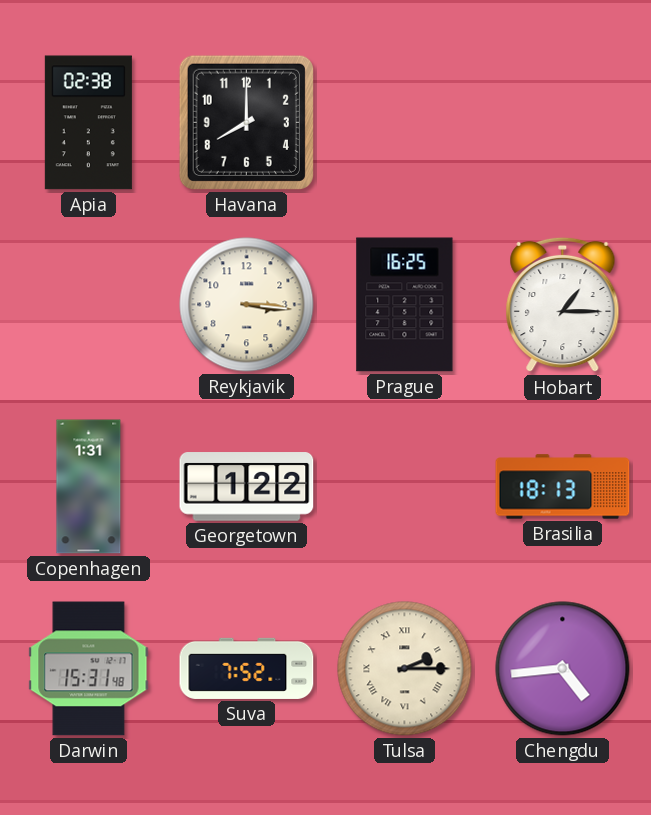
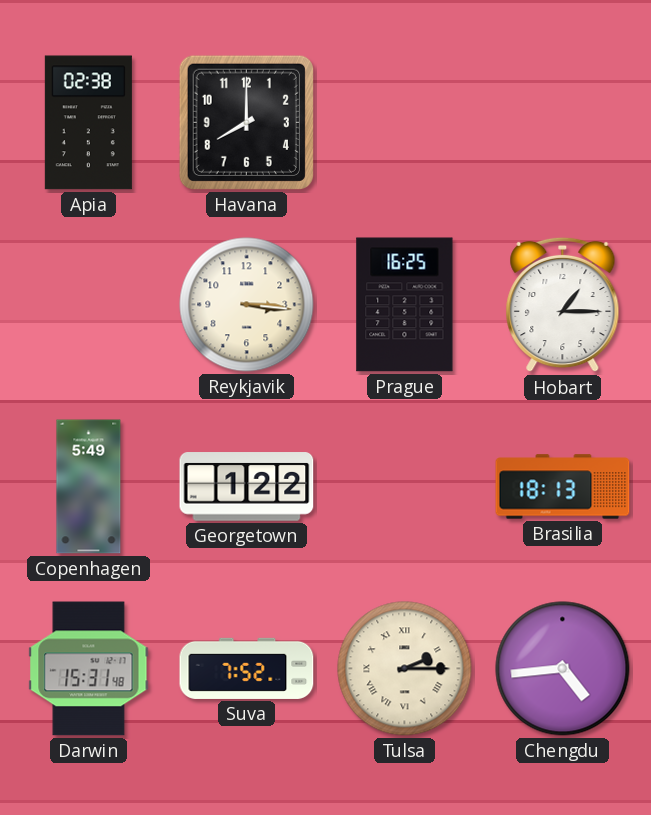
Copenhagen: 1:31 -> 5:49 (89, 487)
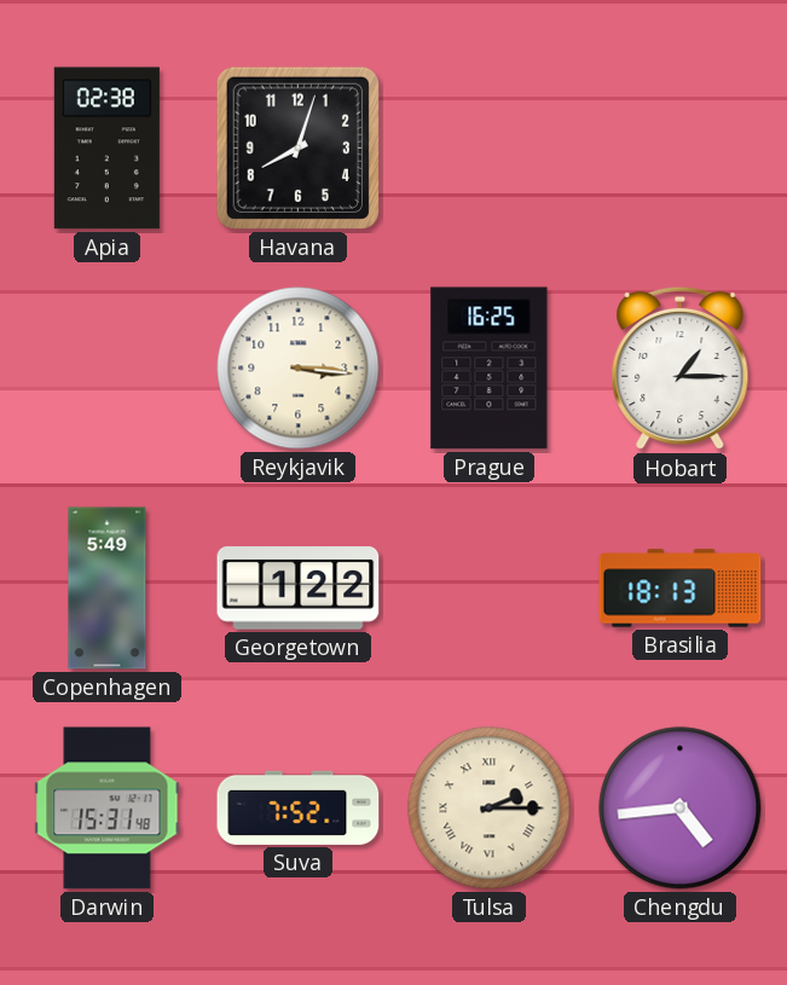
Havana: 8:00 -> 8:03 (297, 147)
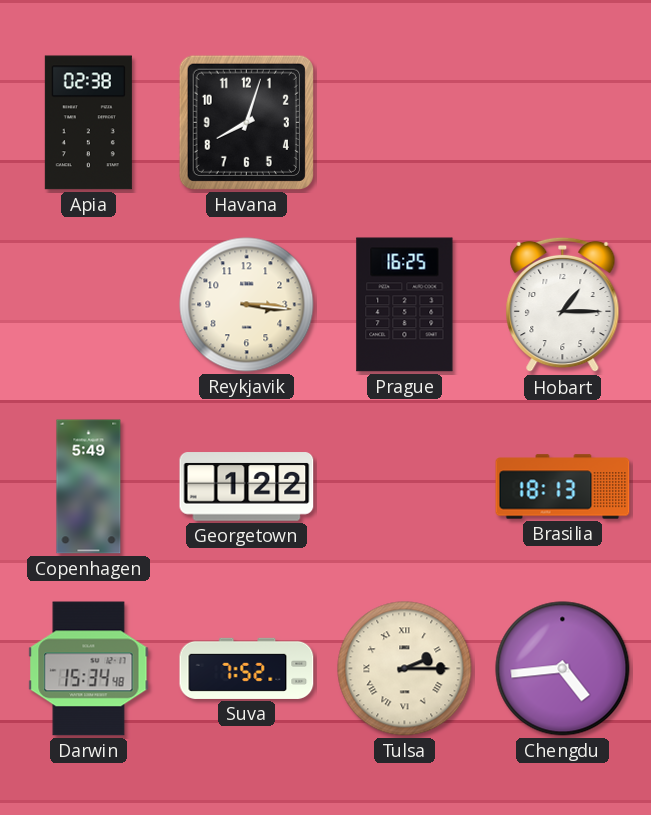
Darwin: 15:31 -> 15:34 (89, 669)
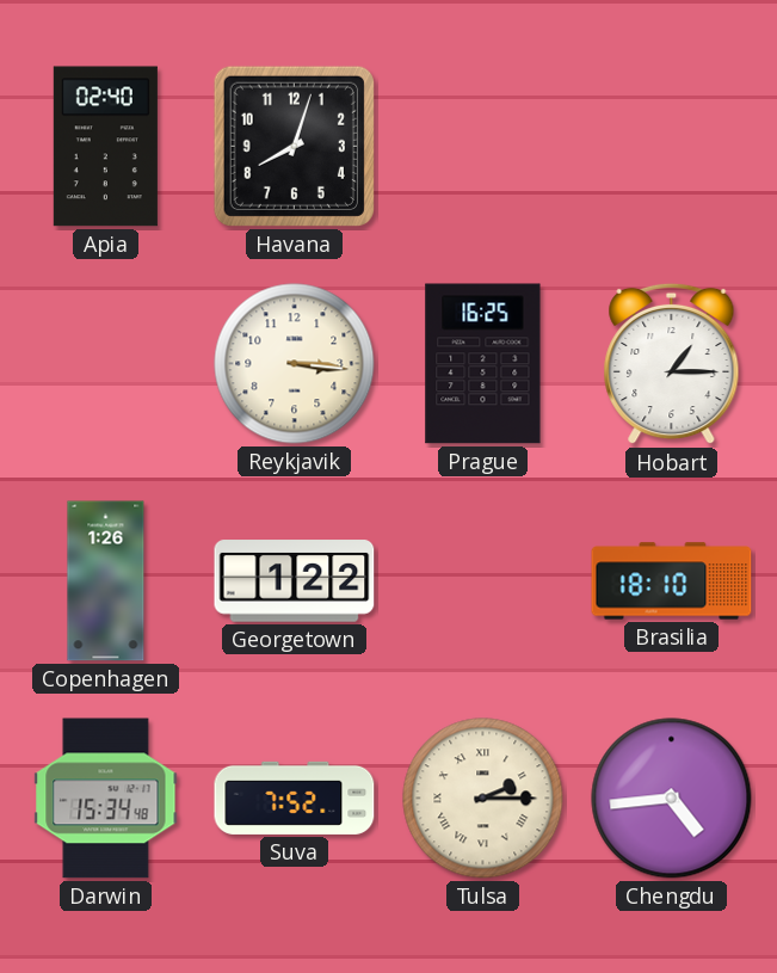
Apia: 02:38 -> 02:40 (105, 147)
Copenhagen: 5:49 -> 1:26 (106, 581)
Brasilia: 18:13 -> 18:10 (672, 581)
